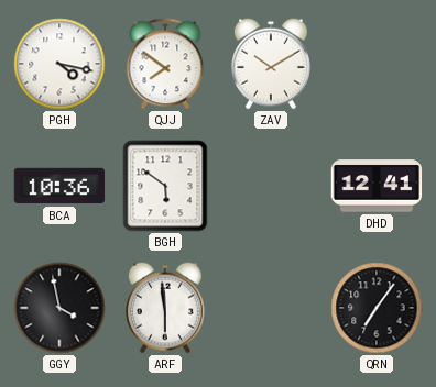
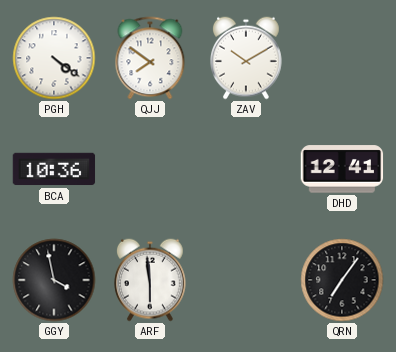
PGH: 4:17 -> 4:21 (54, 58)
BGH: 5:51 -> none (165, 186)
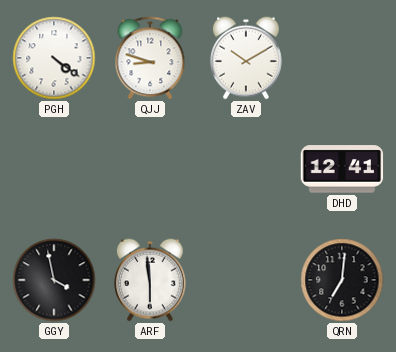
QJJ: 7:51 -> 8:48 (150, 58)
BCA: 10:36 -> none (54, 169)
QRN: 7:06 -> 7:01 (342, 280)
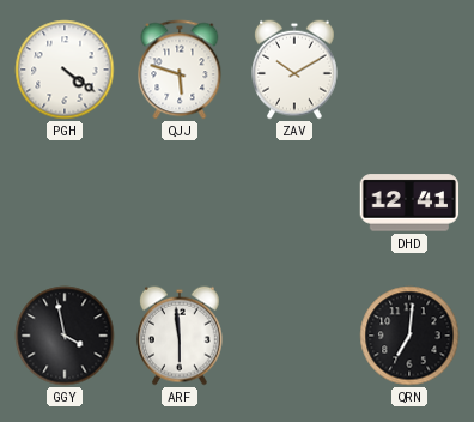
QJJ: 8:48 -> 5:48 (180, 70)
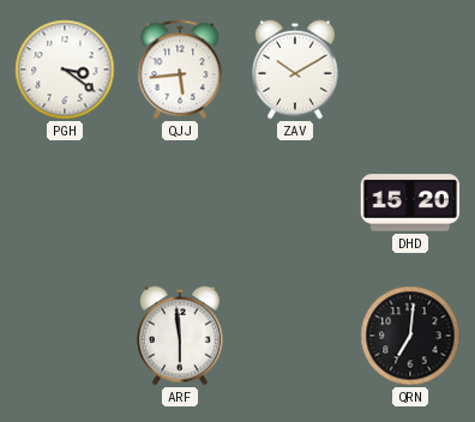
PGH: 4:21 -> 3:21 (65, 70)
QJJ: 5:48 -> 5:44 (180, 70)
DHD: 12:41 -> 15:20 (410, 203)
GGY: 3:58 -> none (65, 336)
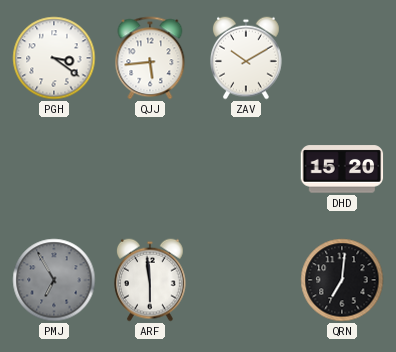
PMJ: none -> 6:55 (54, 280)
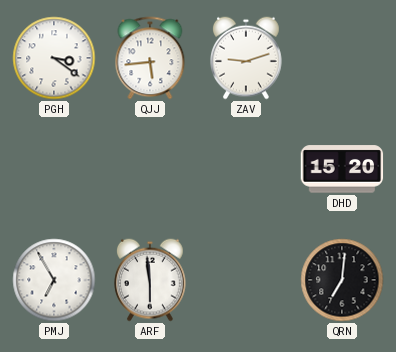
ZAV: 10:10 -> 9:12 (247, 58)
PMJ dial: grey -> white (54, 280)
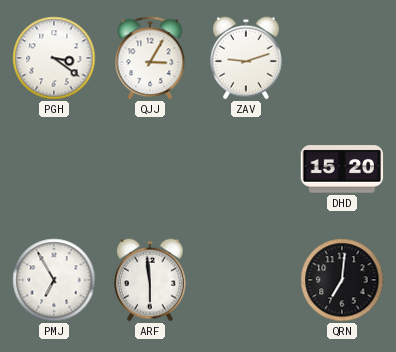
QJJ: 5:44 -> 3:05 (150, 58)
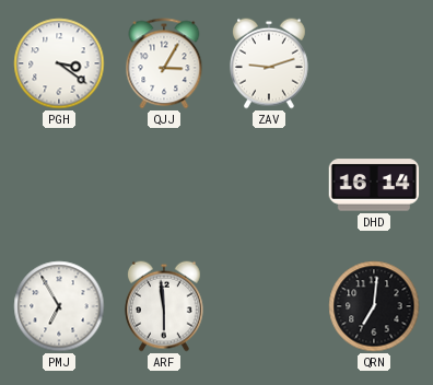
DHD: 15:20 -> 16:14 (374, 185)
